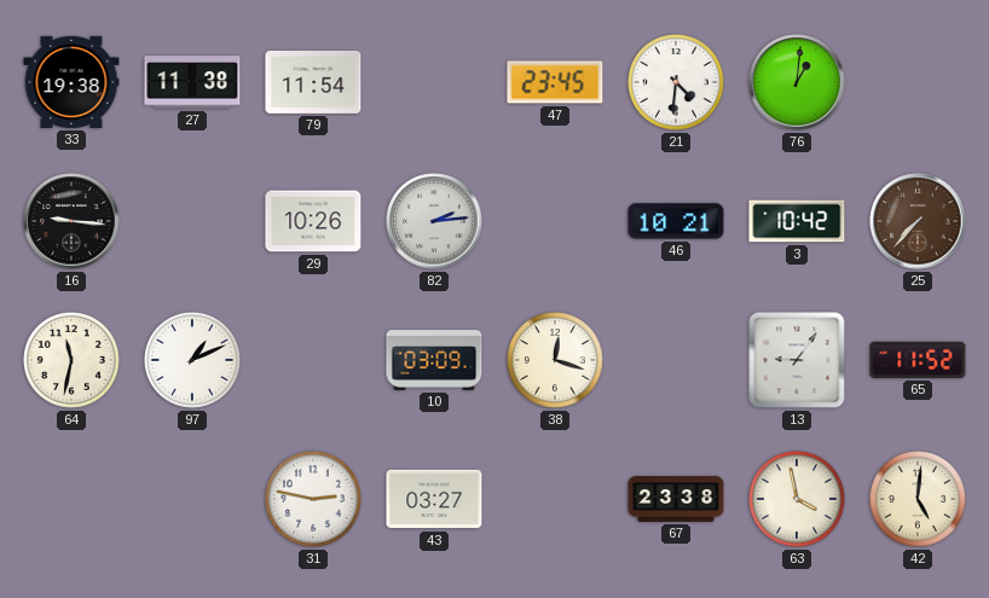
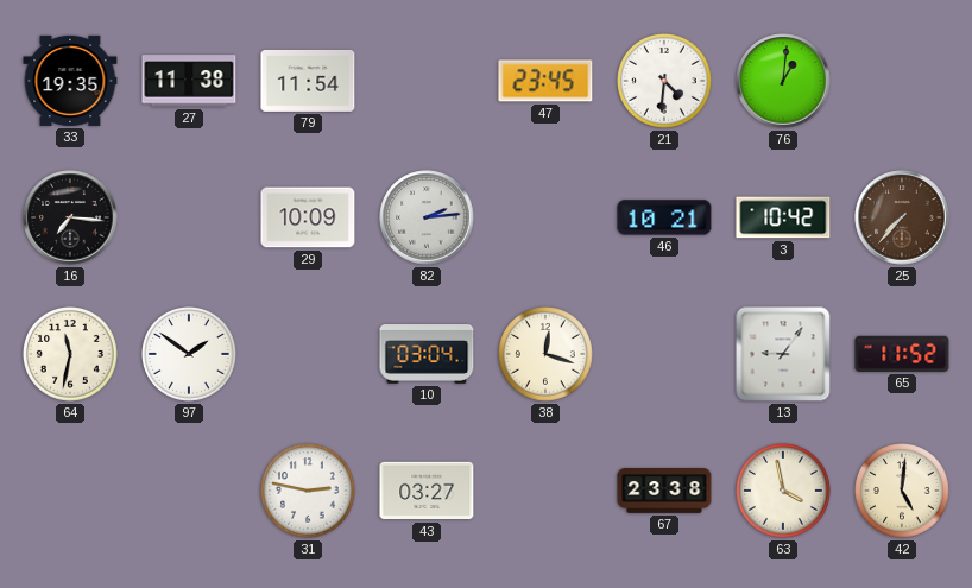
33: 19:38 -> 19:35 (70, 81)
16: 9:16 -> 7:16 (70, 217)
29: 10:26 -> 10:09 (308, 217)
97: 1:11 -> 1:51 (190, 355)
10: 03:09 -> 03:04 (427, 355)
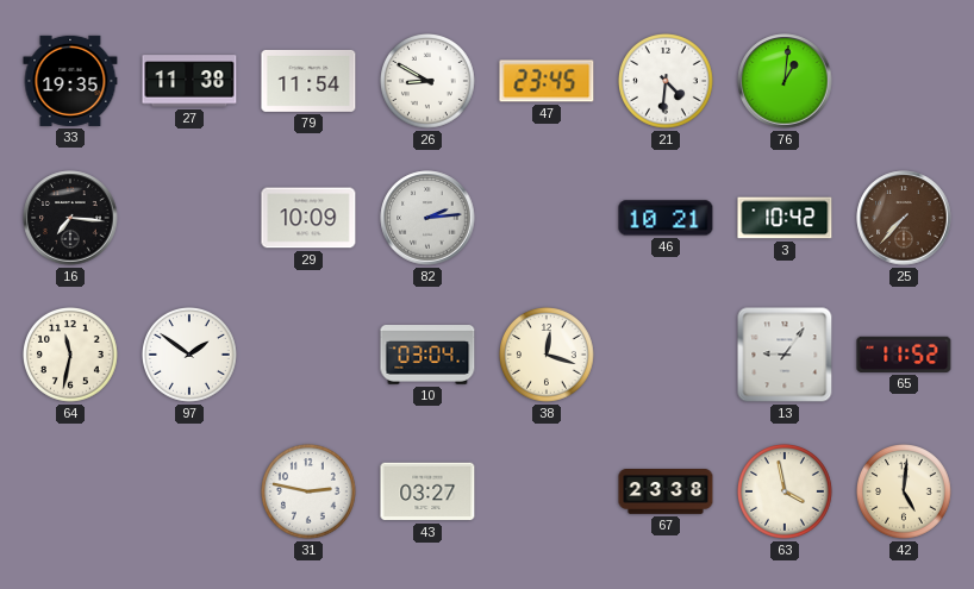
26: none -> 8:50 (429, 82)
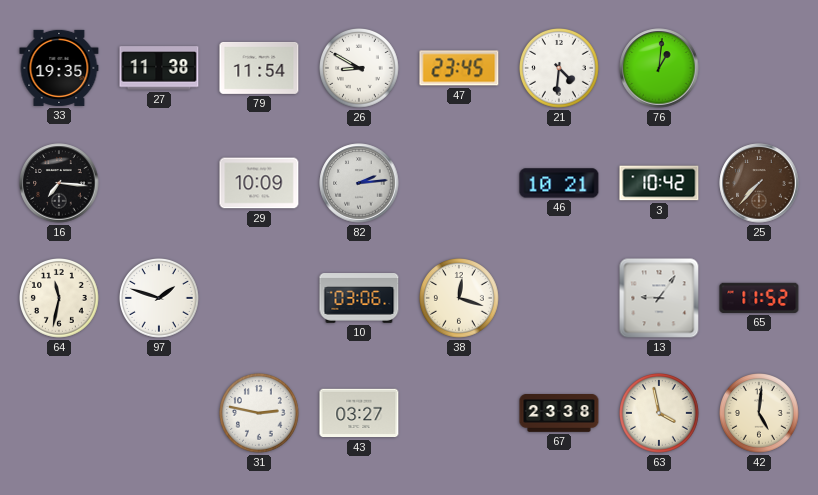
97: 1:51 -> 1:48 (160, 299)
10: 03:04 -> 03:06 (359, 299)
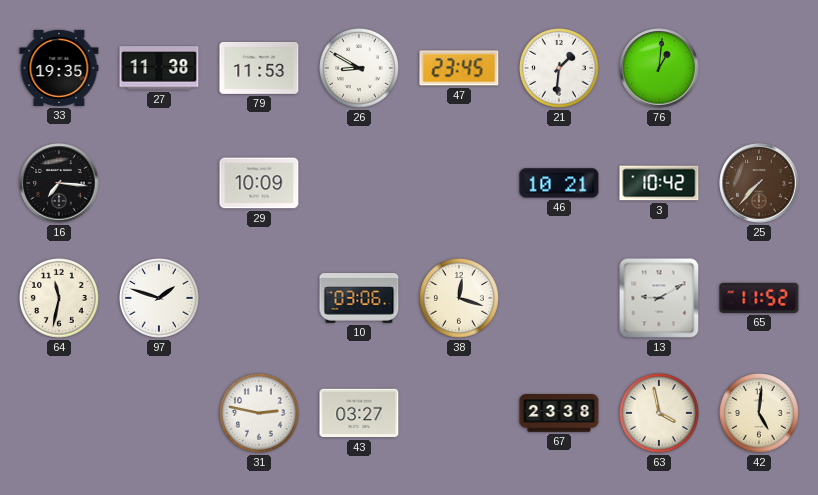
79: 11:54 -> 11:53 (259, 68)
21: 4:31 -> 1:31 (560, 69)
82: 2:14 -> none (359, 183)
13: 9:06 -> 9:10 (659, 298)
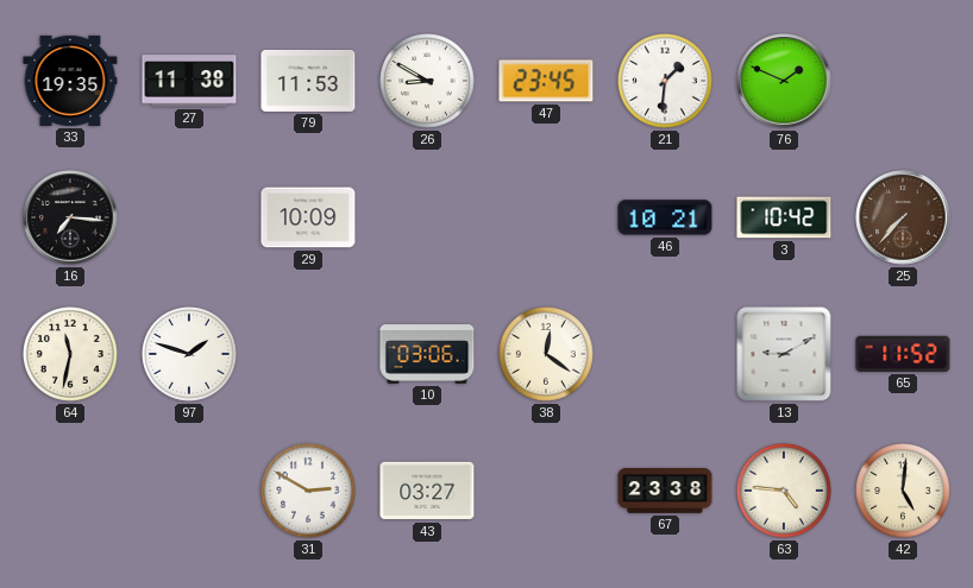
76: 1:01 -> 1:49 (784, 81)
38: 12:18 -> 12:21 (547, 355)
31: 2:47 -> 2:50 (309, 492)
63: 3:58 -> 4:46 (785, 492)
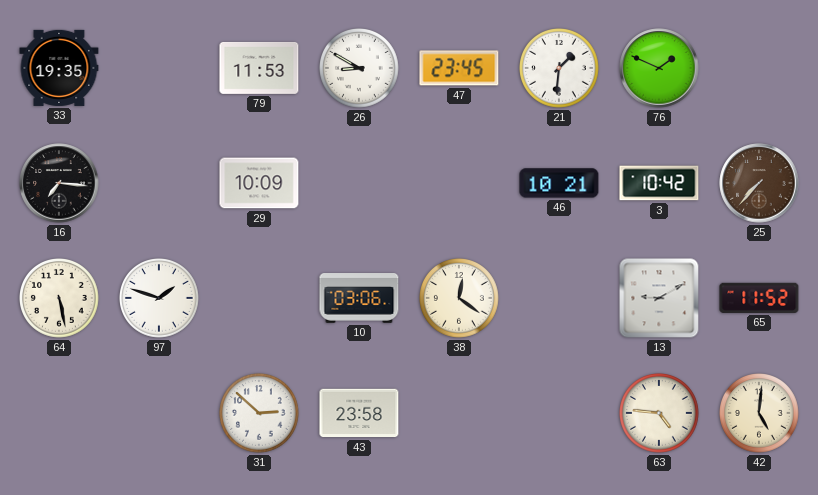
27: 11:38 -> none (189, 81)
64: 11:32 -> 5:28 (60, 299)
31: 2:50 -> 2:52 (260, 414)
43: 03:27 -> 23:58 (359, 413)
67: 23:38 -> none (665, 491)
